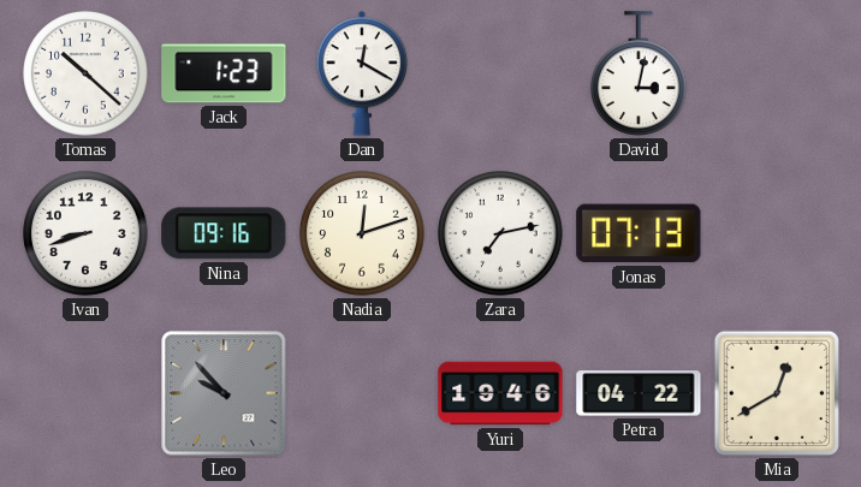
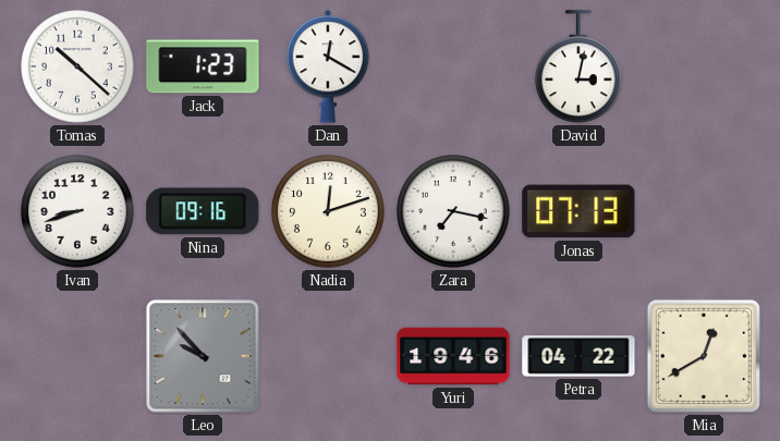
Zara: 7:13 -> 7:17 (453, 211)
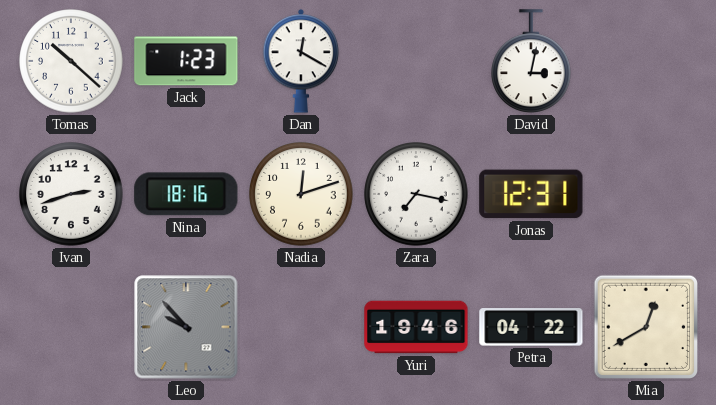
Ivan: 8:42 -> 2:42 (71, 194)
Nina: 09:16 -> 18:16 (186, 194)
Jonas: 07:13 -> 12:31 (531, 194)
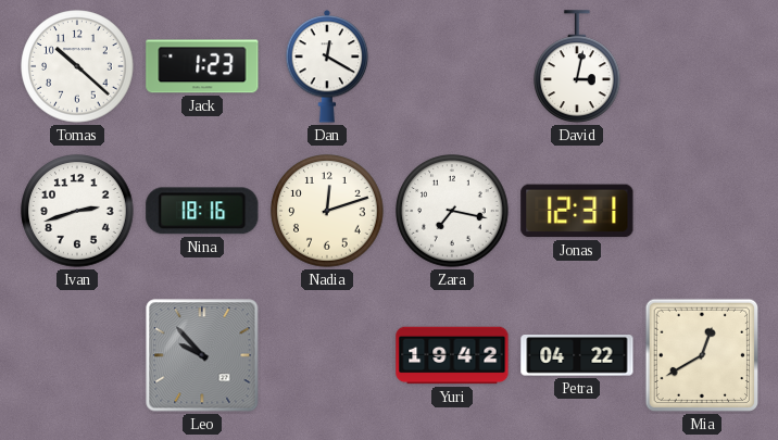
Yuri: 19:46 -> 19:42 (452, 355)
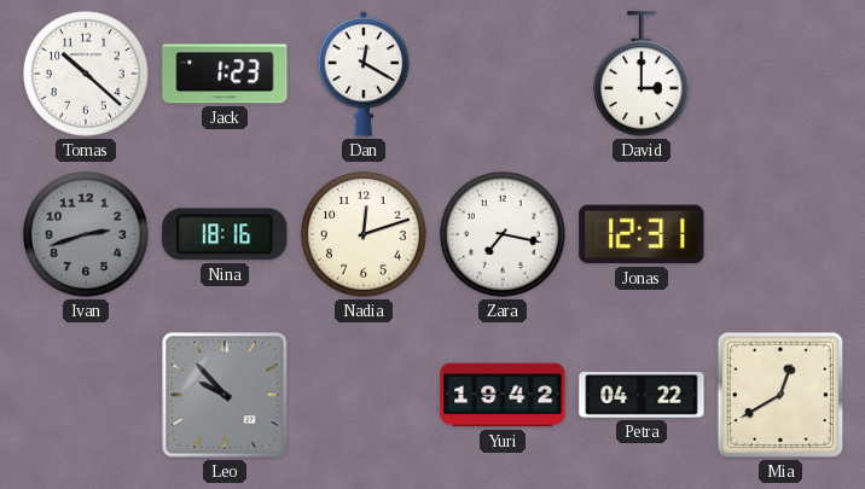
David: 3:02 -> 3:00 (643, 74)
Ivan dial: white -> grey (86, 234)
